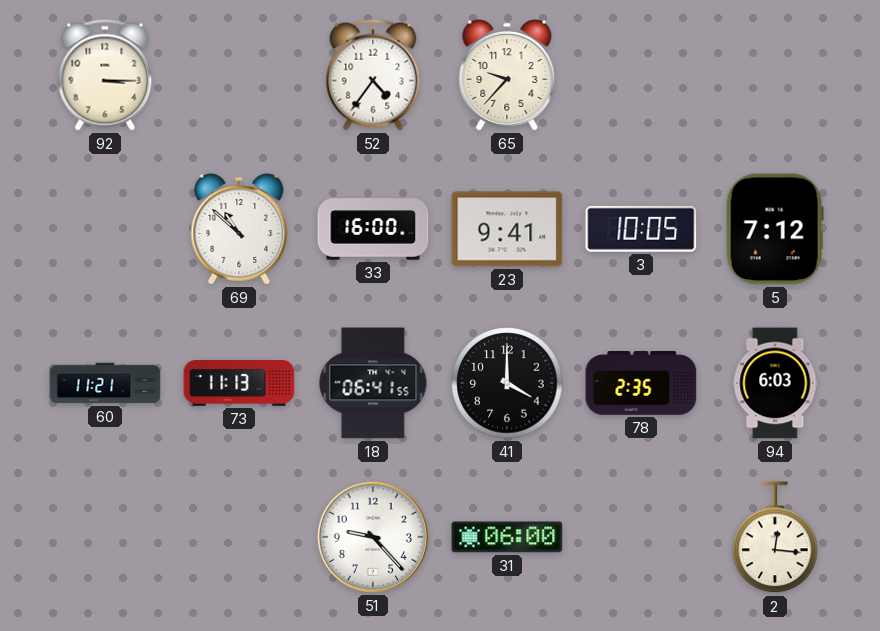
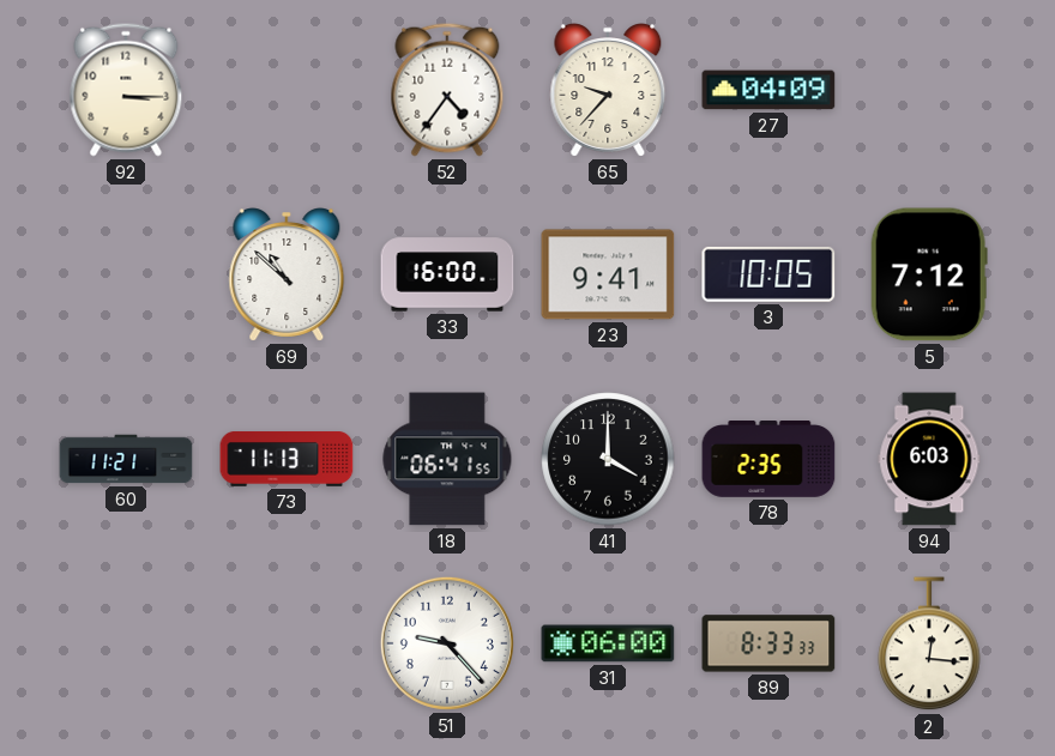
27: none -> 04:09 (768, 90)
89: none -> 8:33 (768, 643)
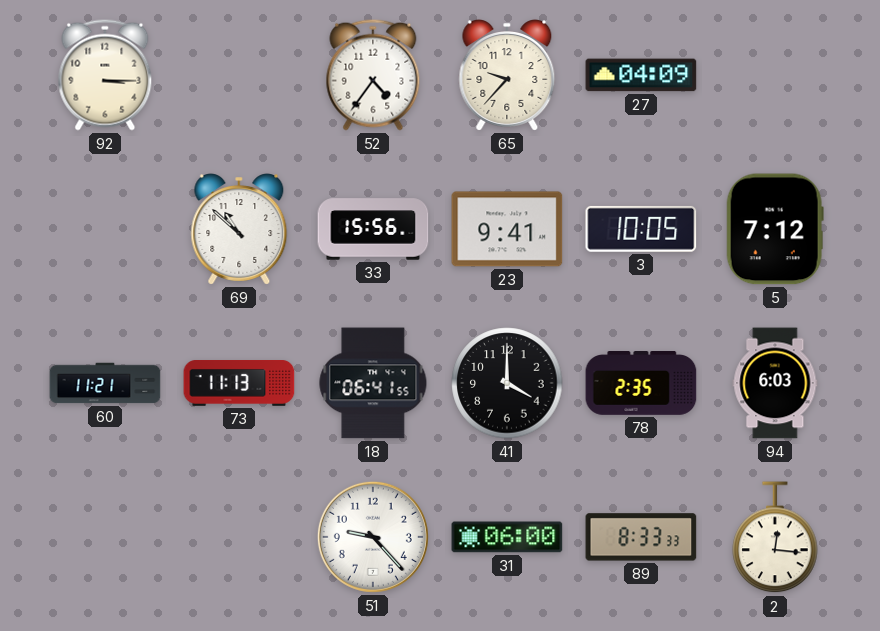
33: 16:00 -> 15:56 (373, 229)
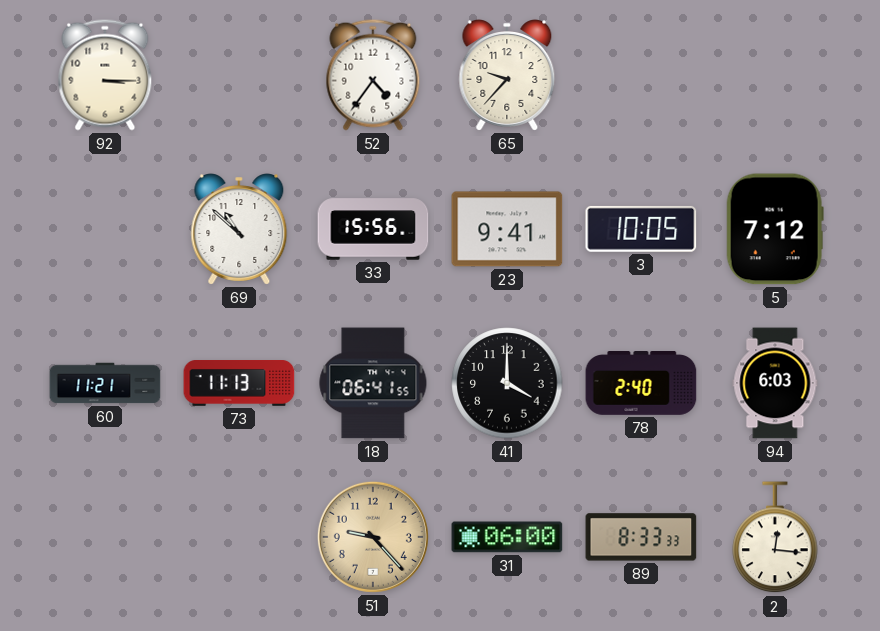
27: 04:09 -> none (641, 75)
78: 2:35 -> 2:40 (641, 383)
51 dial: white -> champagne (373, 537)
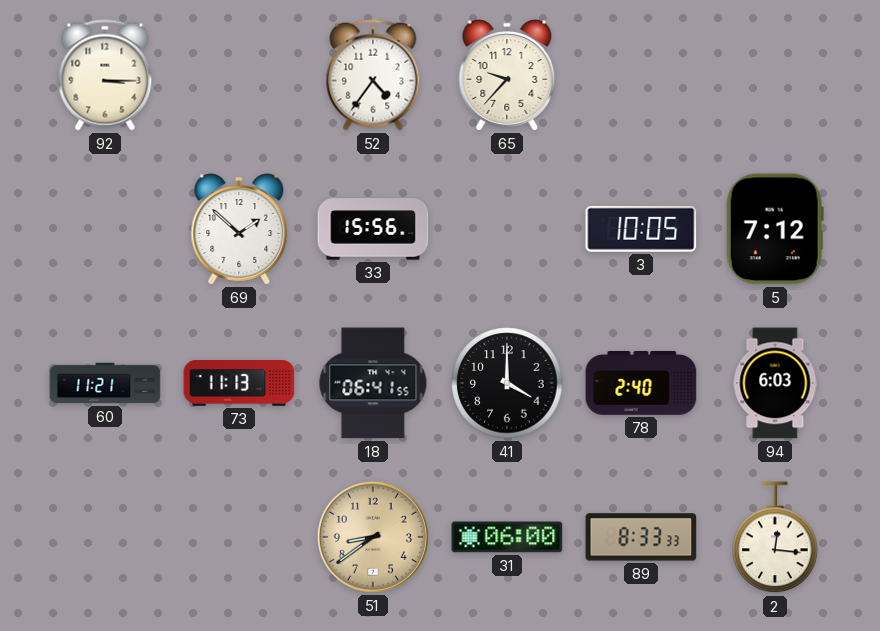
69: 10:52 -> 1:52 (239, 229)
23: 9:41 -> none (507, 229)
51: 9:23 -> 8:39 (373, 537)
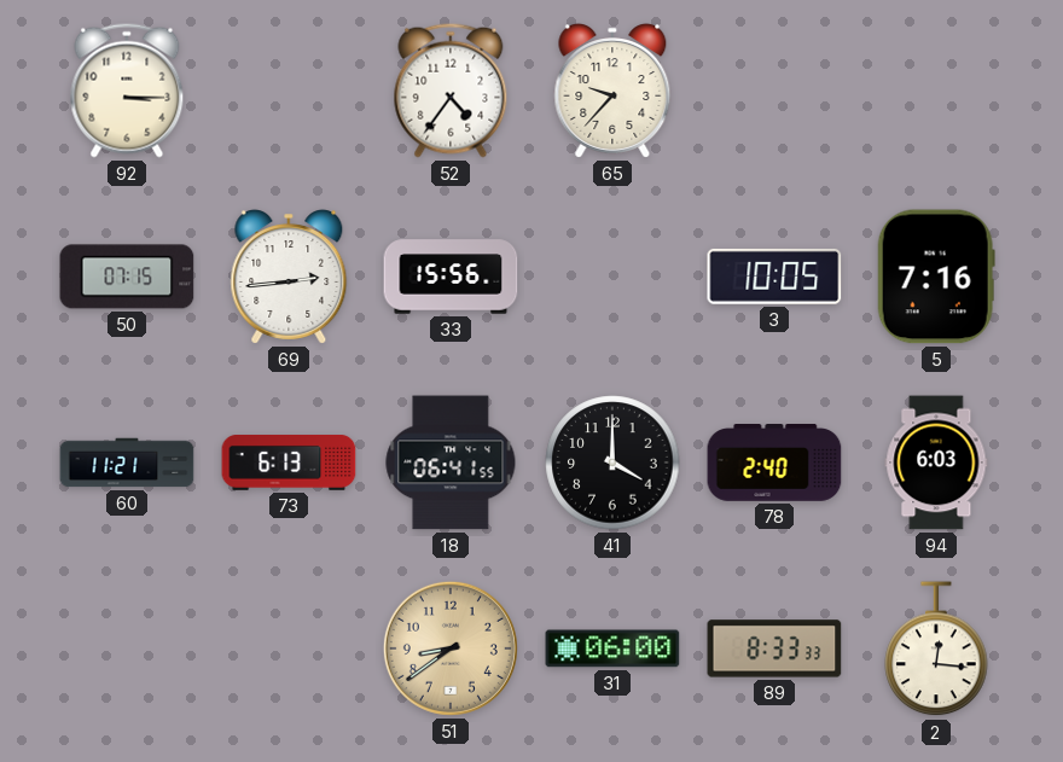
50: none -> 07:15 (127, 277)
69: 1:52 -> 2:44 (289, 277)
5: 7:12 -> 7:16 (936, 277)
73: 11:13 -> 6:13 (289, 464)
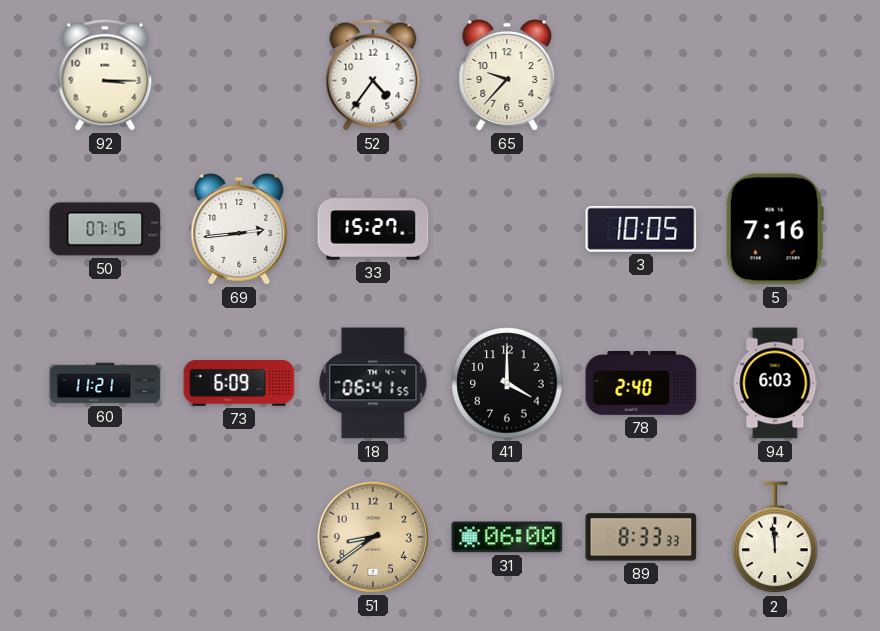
33: 15:56 -> 15:27 (373, 229)
73: 6:13 -> 6:09 (239, 384)
2: 12:16 -> 11:59 (775, 538)
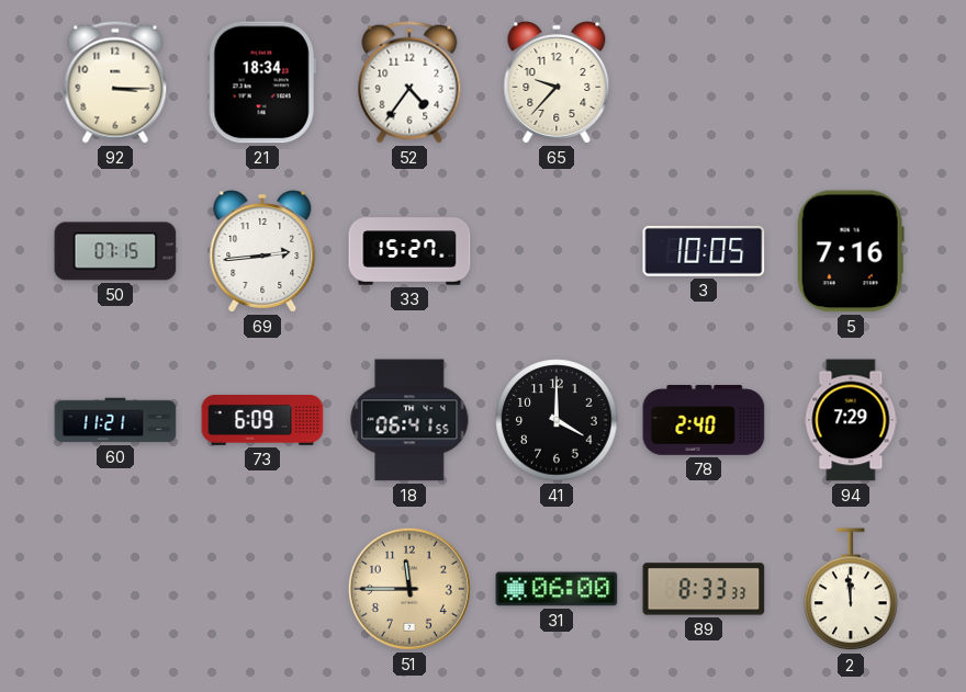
21: none -> 18:34 (262, 82)
94: 6:03 -> 7:29 (851, 420)
51: 8:39 -> 11:45 (409, 589)
